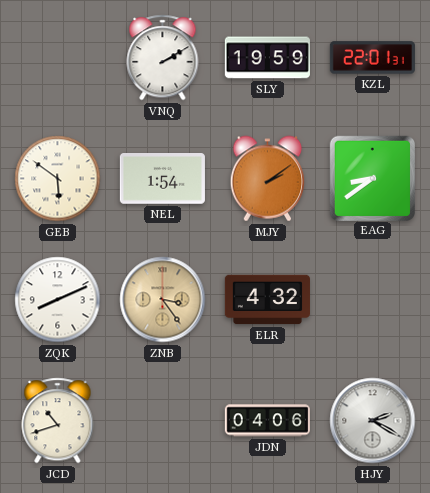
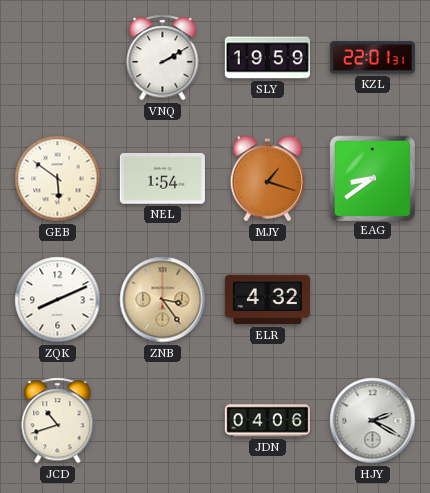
MJY: 2:09 -> 1:18 (268, 179)
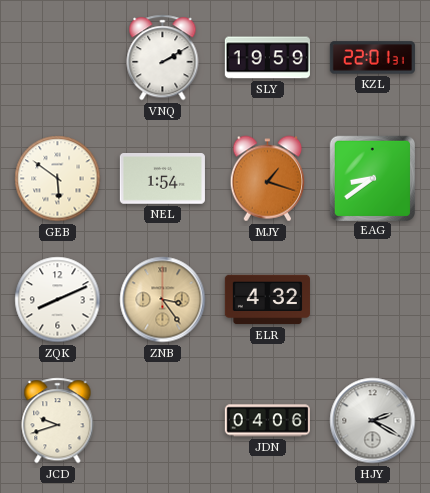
JCD: 10:42 -> 9:42 (58, 421)
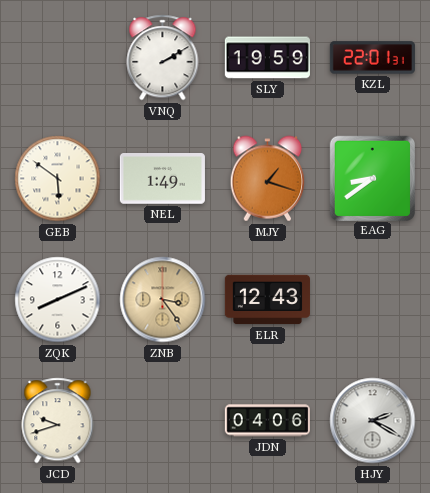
NEL: 1:54 -> 1:49 (162, 179)
ELR: 4:32 -> 12:43 (267, 300)
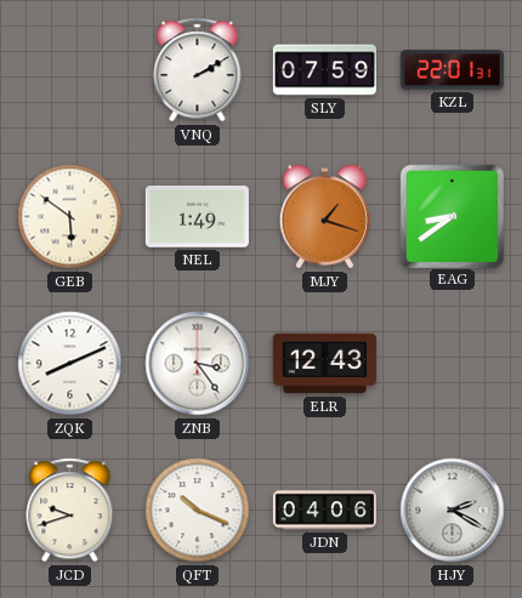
SLY: 19:59 -> 07:59 (324, 70)
ZNB dial: champagne -> white (198, 364)
QFT: none -> 10:19 (198, 511)
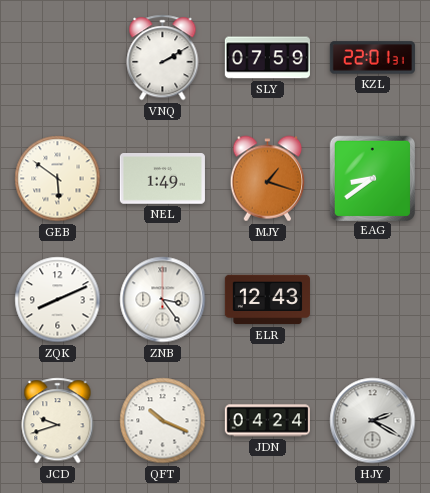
JDN: 04:06 -> 04:24 (267, 421)
